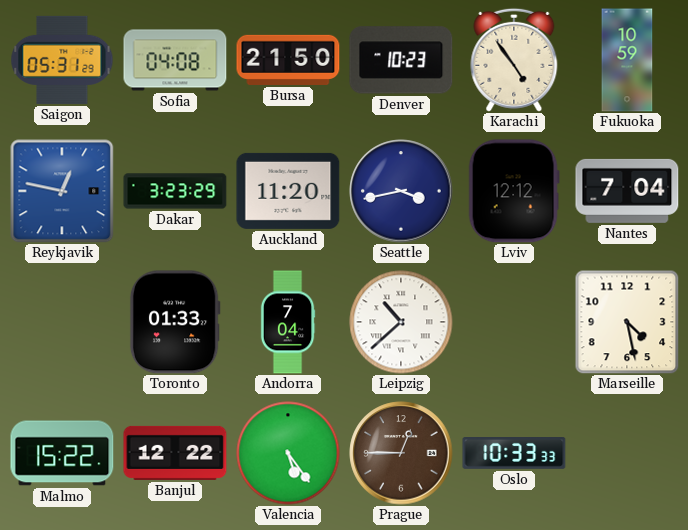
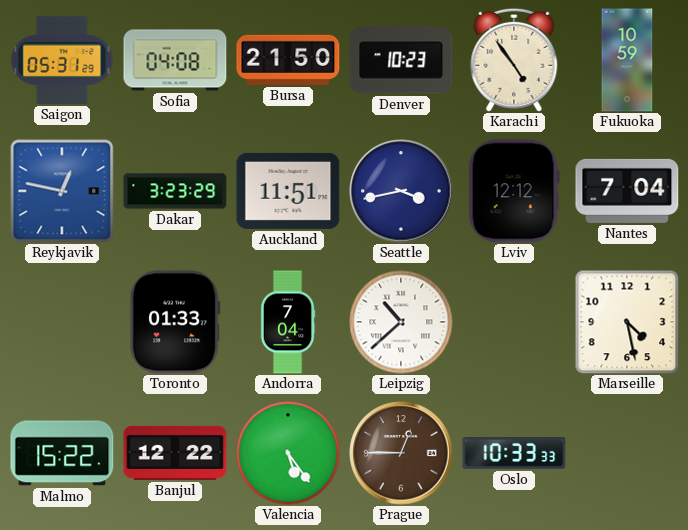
Auckland: 11:20 -> 11:51 (288, 191)
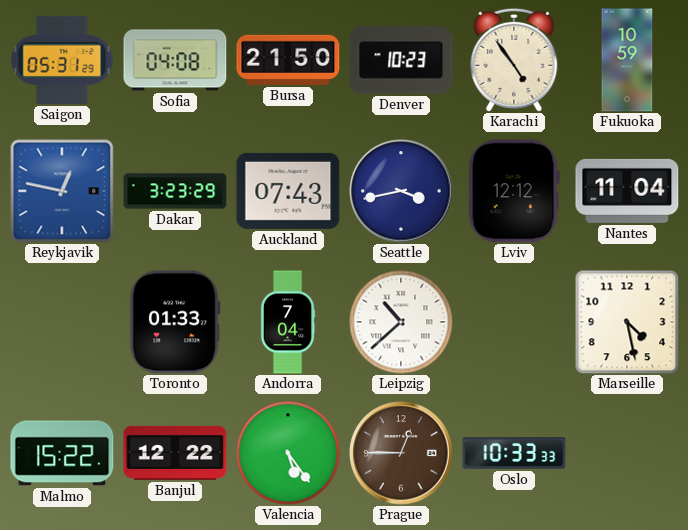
Auckland: 11:51 -> 07:43 (288, 191)
Nantes: 7:04 -> 11:04 (627, 191)
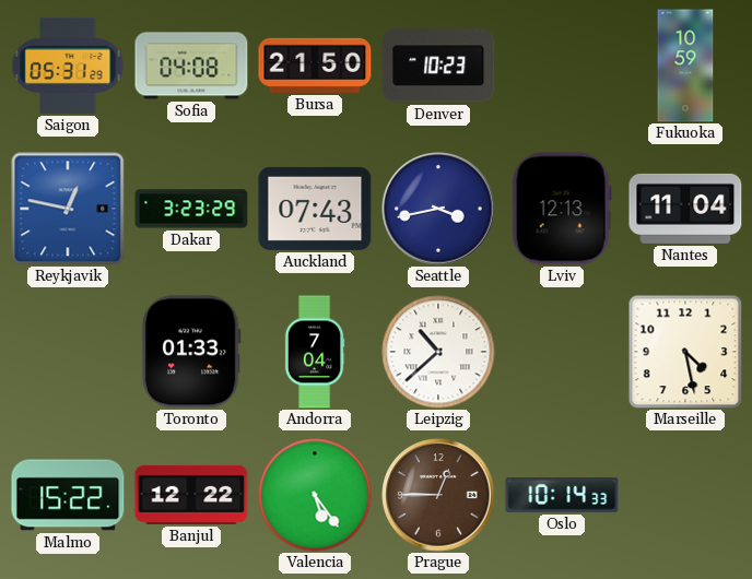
Karachi: 4:54 -> none (514, 60)
Lviv: 12:12 -> 12:13 (562, 209)
Oslo: 10:33 -> 10:14 (562, 496)
